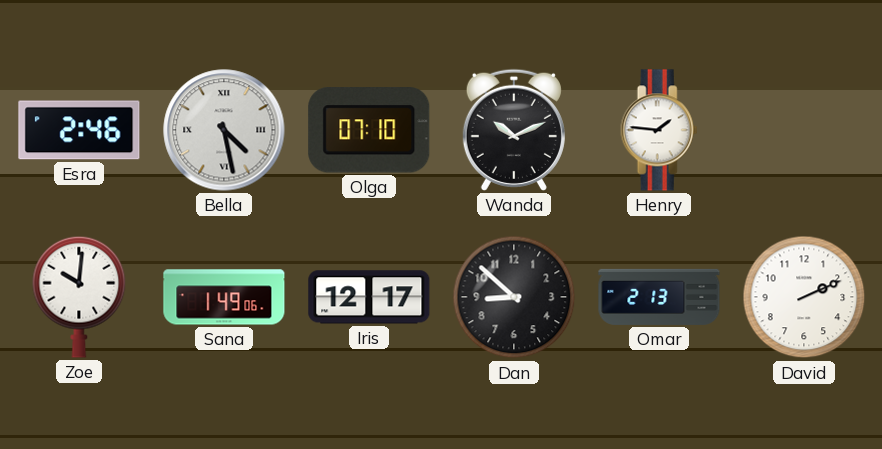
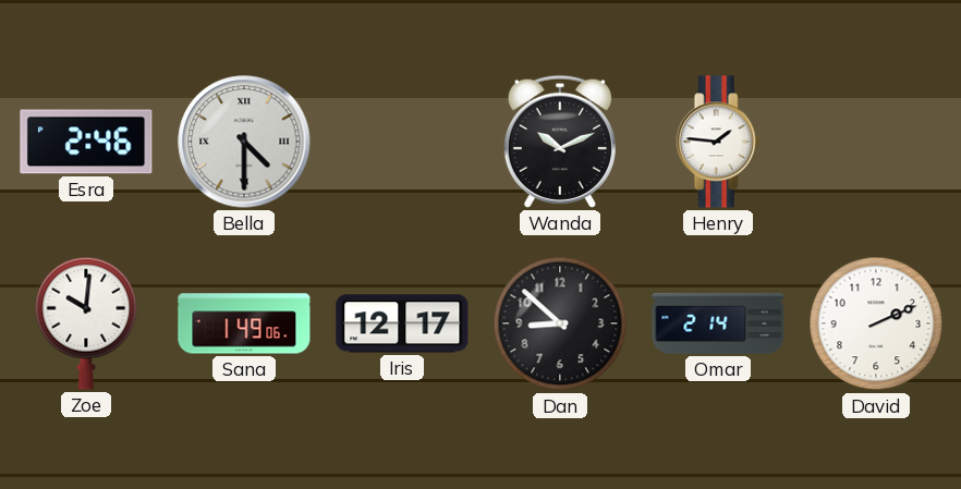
Bella: 4:28 -> 4:30 (244, 142)
Olga: 07:10 -> none (369, 131)
Omar: 2:13 -> 2:14 (718, 323)
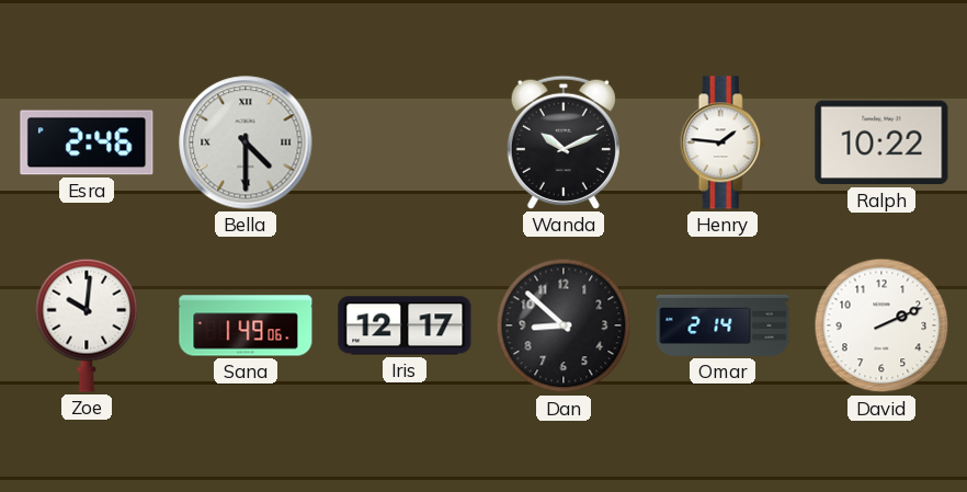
Ralph: none -> 10:22 (881, 142)
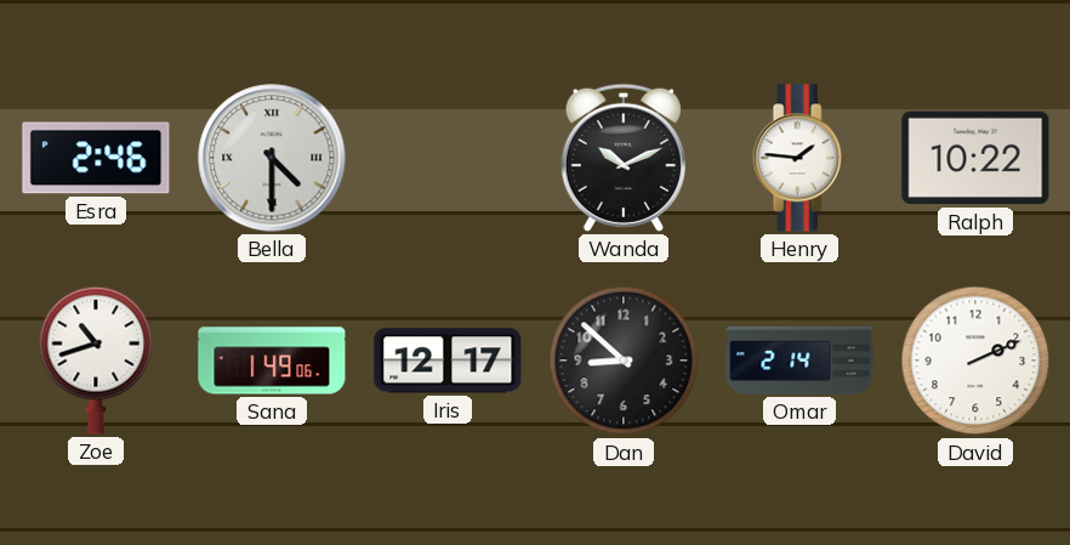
Zoe: 10:01 -> 10:42 (96, 361)
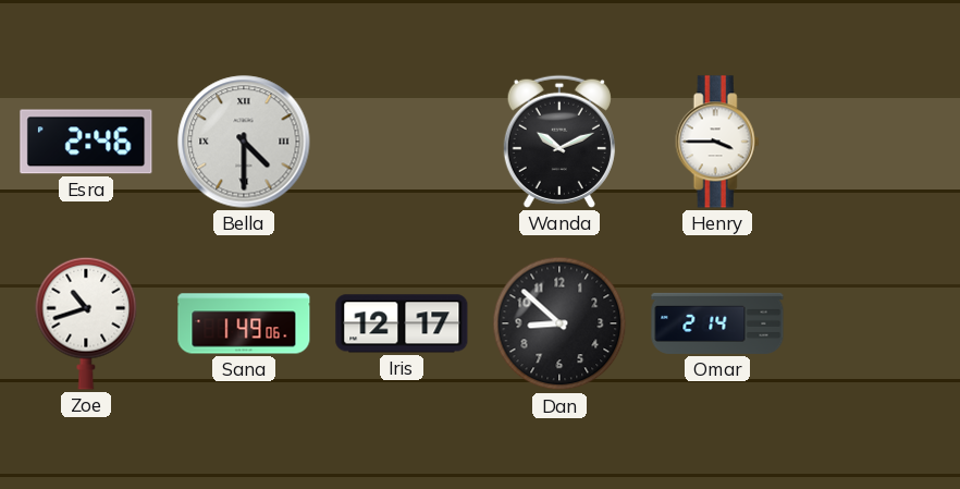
Henry: 1:46 -> 3:45 (717, 142)
Ralph: 10:22 -> none (975, 158)
David: 2:11 -> none (975, 361)
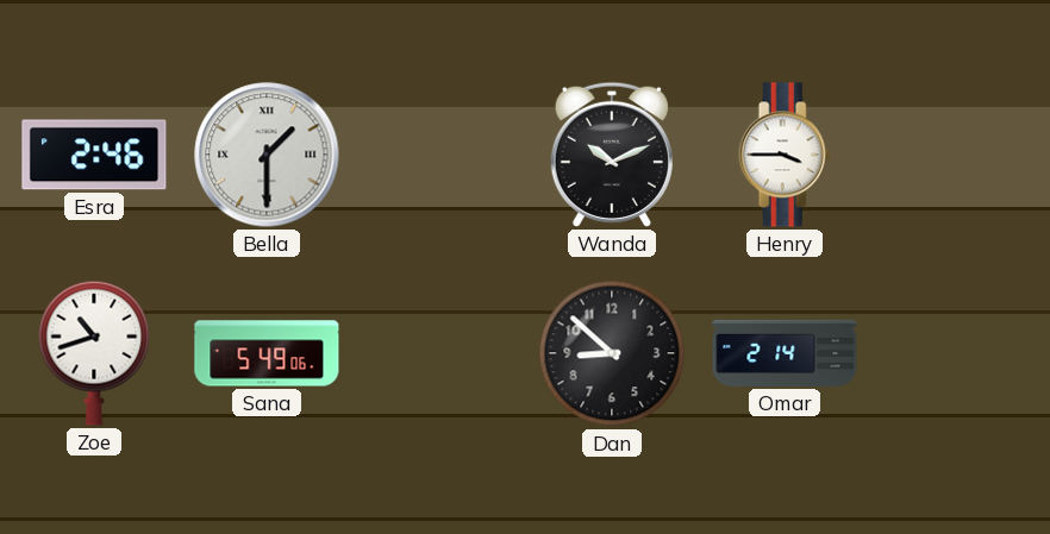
Bella: 4:30 -> 1:30 (267, 155)
Sana: 1:49 -> 5:49 (267, 353)
Iris: 12:17 -> none (402, 323)
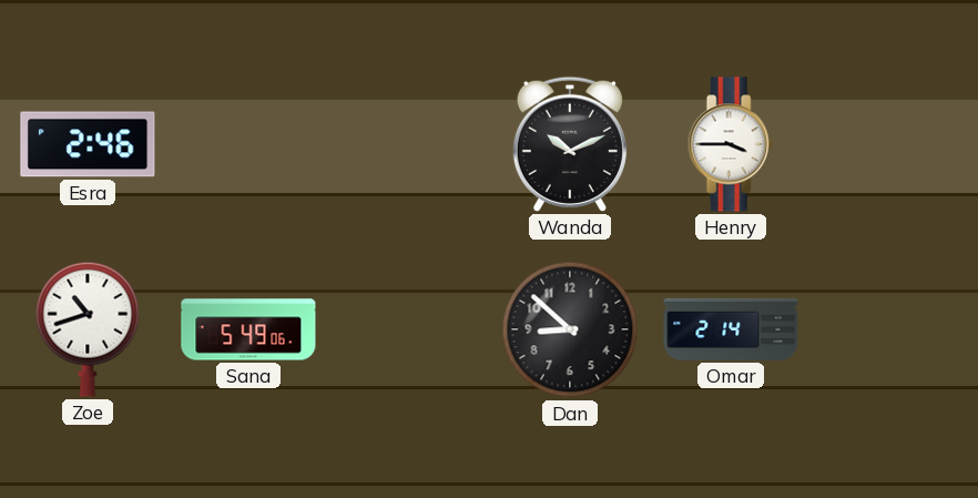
Bella: 1:30 -> none (267, 155)
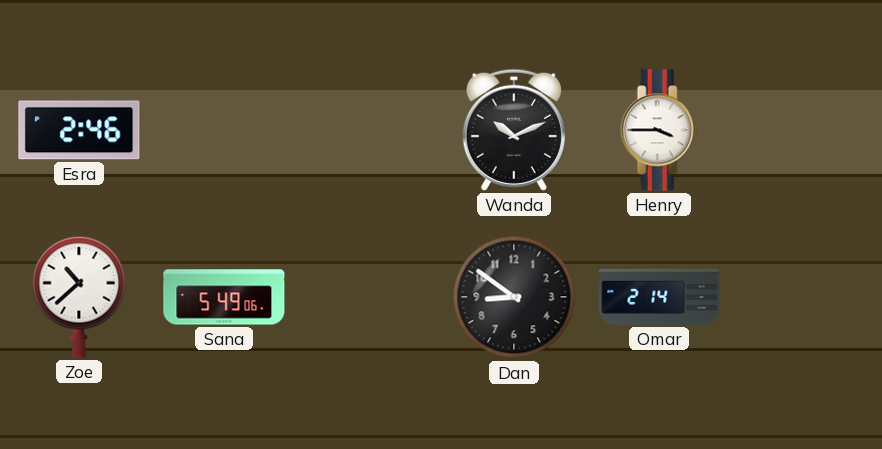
Zoe: 10:42 -> 10:38 (79, 297)
Dan: 8:52 -> 8:51 (514, 297)
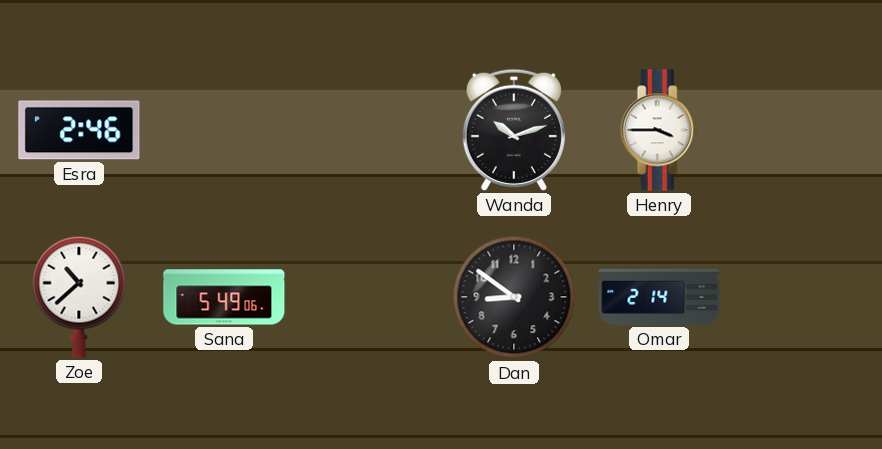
Wanda: 10:11 -> 10:12 (514, 130)
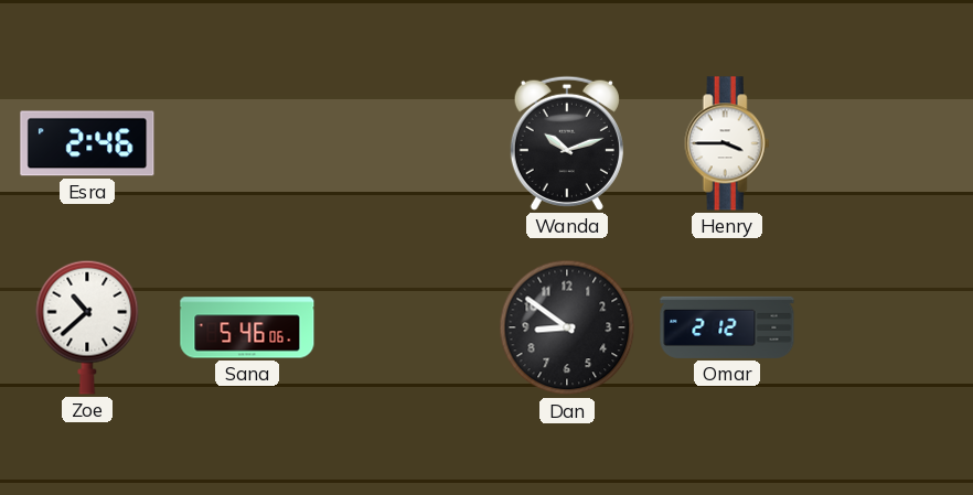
Sana: 5:49 -> 5:46 (247, 327)
Omar: 2:14 -> 2:12 (727, 327)
